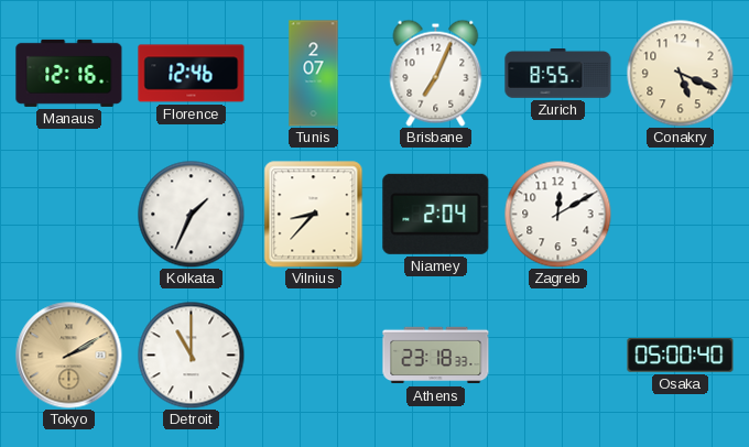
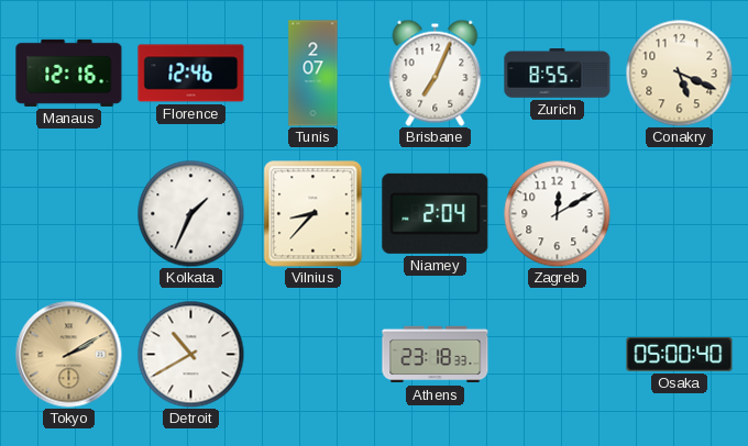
Detroit: 11:00 -> 10:40 (190, 354)
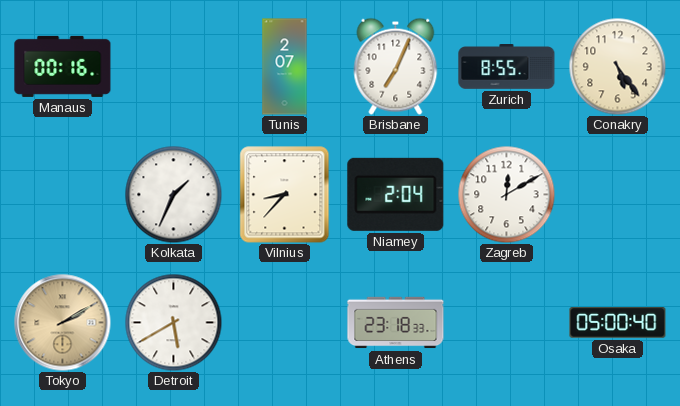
Manaus: 12:16 -> 00:16 (63, 66)
Florence: 12:46 -> none (191, 74)
Conakry: 5:19 -> 5:24 (617, 66)
Detroit: 10:40 -> 5:40 (173, 322)
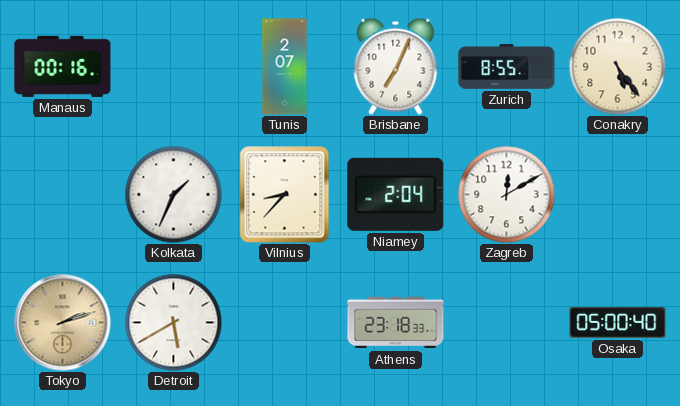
Tokyo: 2:10 -> 2:12 (63, 323)
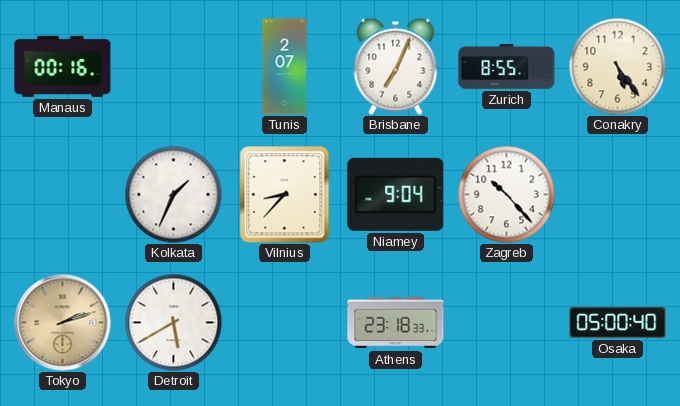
Niamey: 2:04 -> 9:04 (396, 194)
Zagreb: 12:10 -> 10:23 (506, 194)
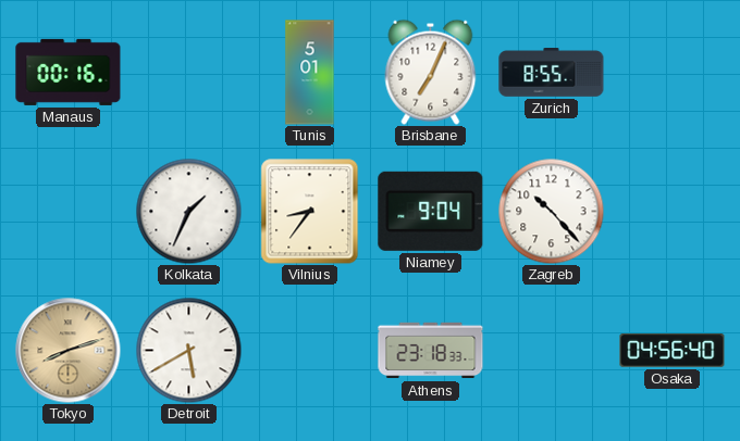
Tunis: 2:07 -> 5:01 (310, 73)
Conakry: 5:24 -> none (617, 66)
Vilnius: 8:37 -> 8:36 (310, 212)
Tokyo: 2:12 -> 8:12 (69, 351)
Osaka: 05:00 -> 04:56 (673, 351)
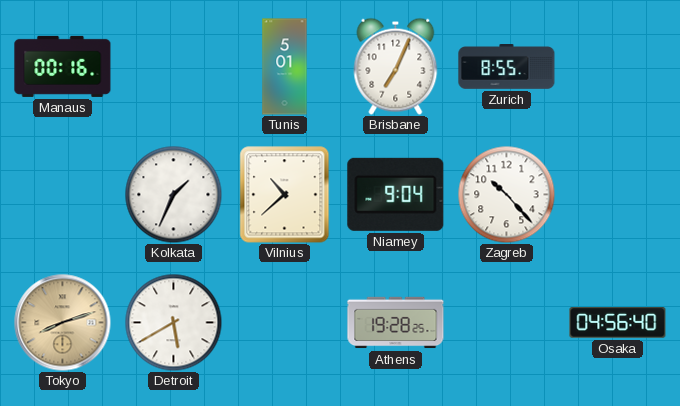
Vilnius: 8:36 -> 10:38 (285, 195)
Athens: 23:18 -> 19:28 (396, 323)
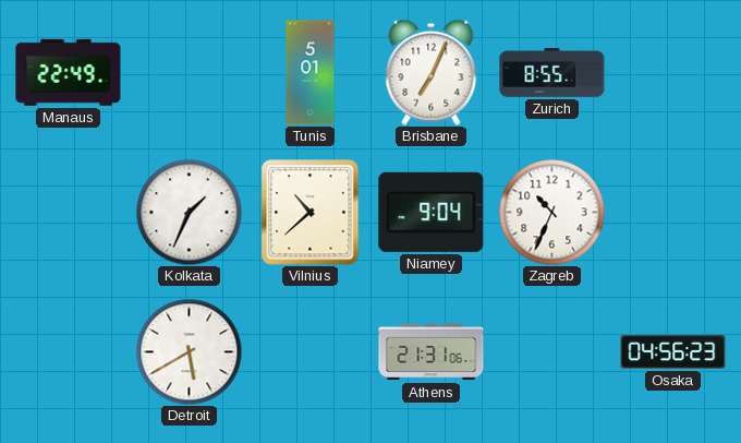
Manaus: 00:16 -> 22:49 (69, 72)
Zagreb: 10:23 -> 10:34 (551, 212)
Tokyo: 8:12 -> none (63, 323)
Athens: 19:28 -> 21:31 (432, 352)
Osaka: 04:56:40 -> 04:56:23 (673, 352)
